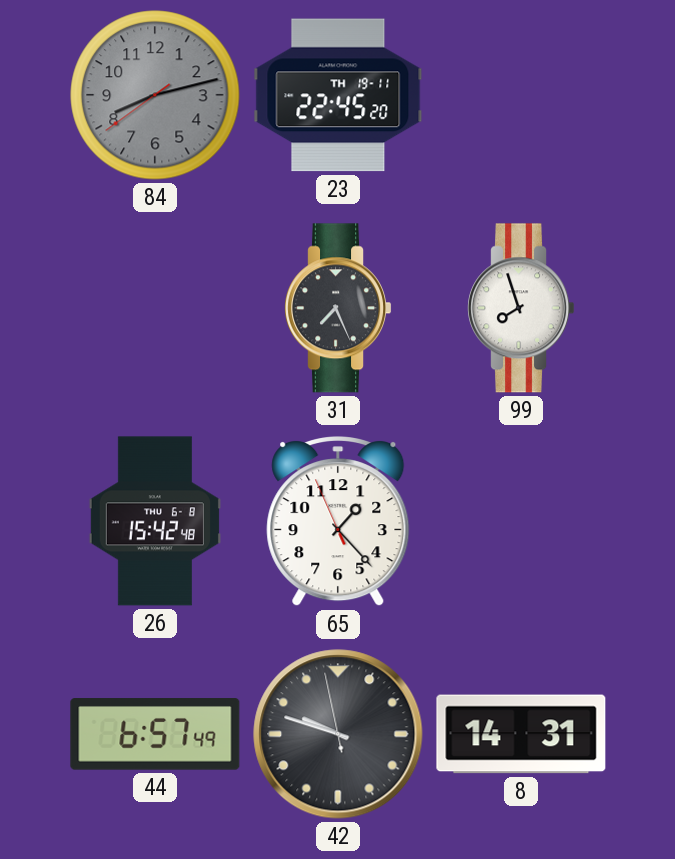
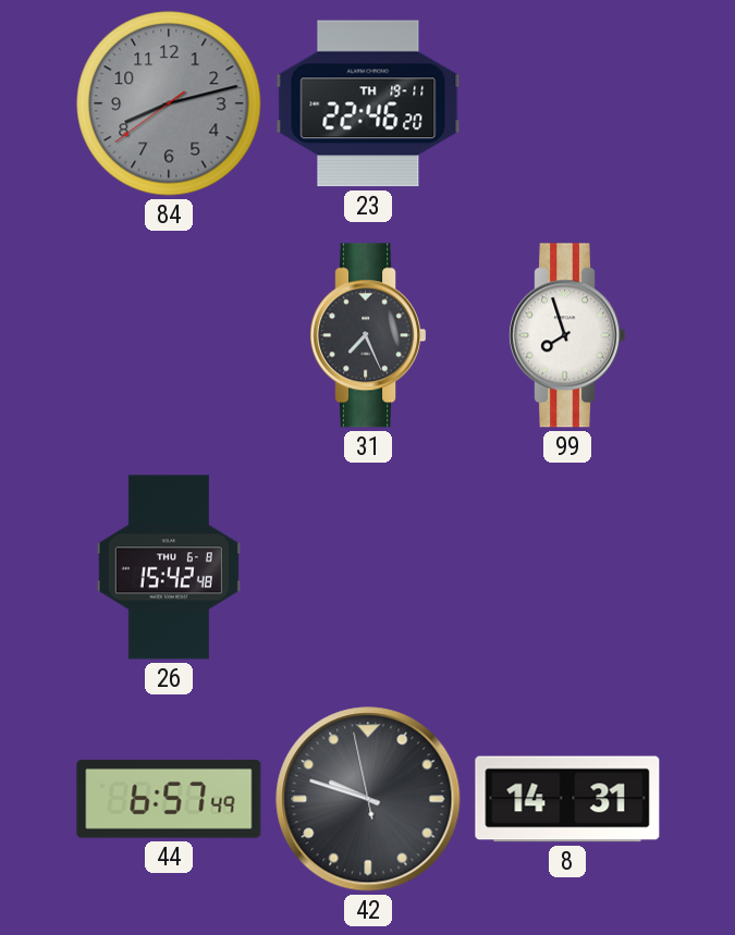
23: 22:45 -> 22:46 (368, 103)
65: 1:22 -> none (338, 522)
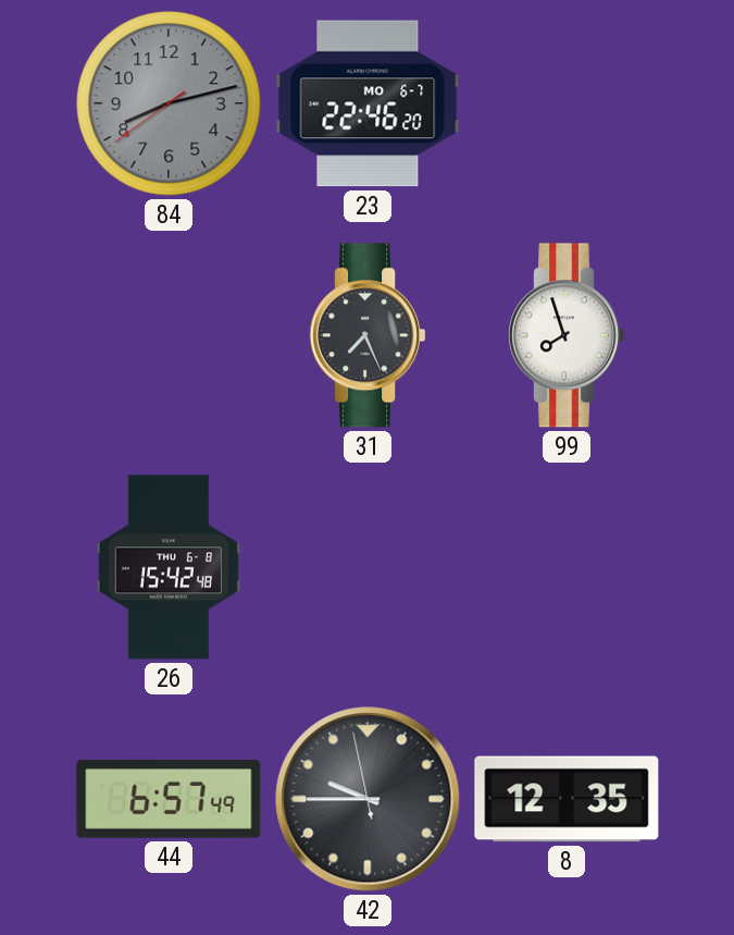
23 date: TH 19-11 -> MO 6-7 (368, 103)
42: 9:47 -> 9:44 (368, 799)
8: 14:31 -> 12:35 (567, 799)
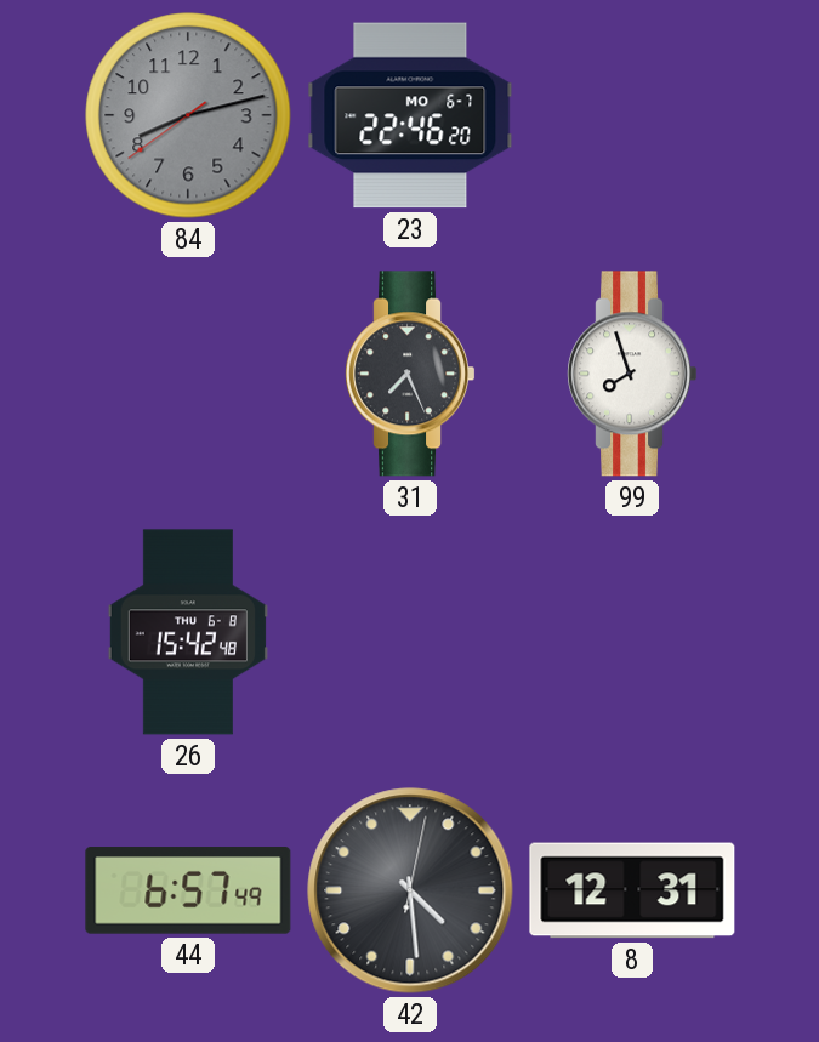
42: 9:44 -> 4:29 (410, 890)
8: 12:35 -> 12:31 (632, 890)
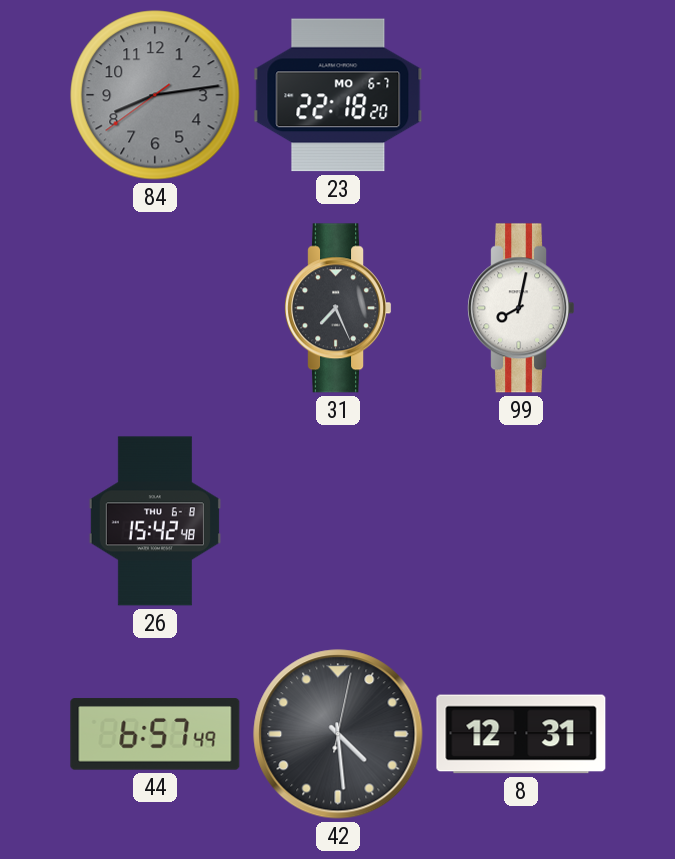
84: 8:12 -> 8:13 (155, 95)
23: 22:46 -> 22:18 (338, 95)
99: 7:57 -> 8:02 (521, 308)
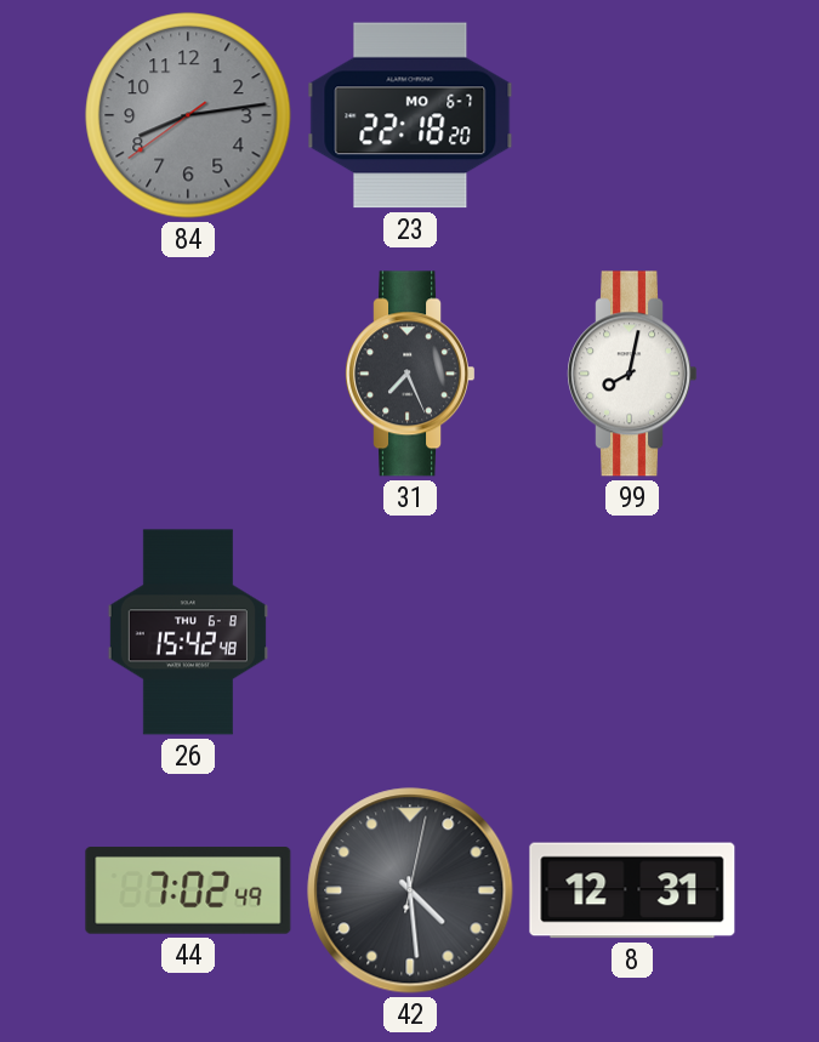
44: 6:57 -> 7:02 (188, 890)
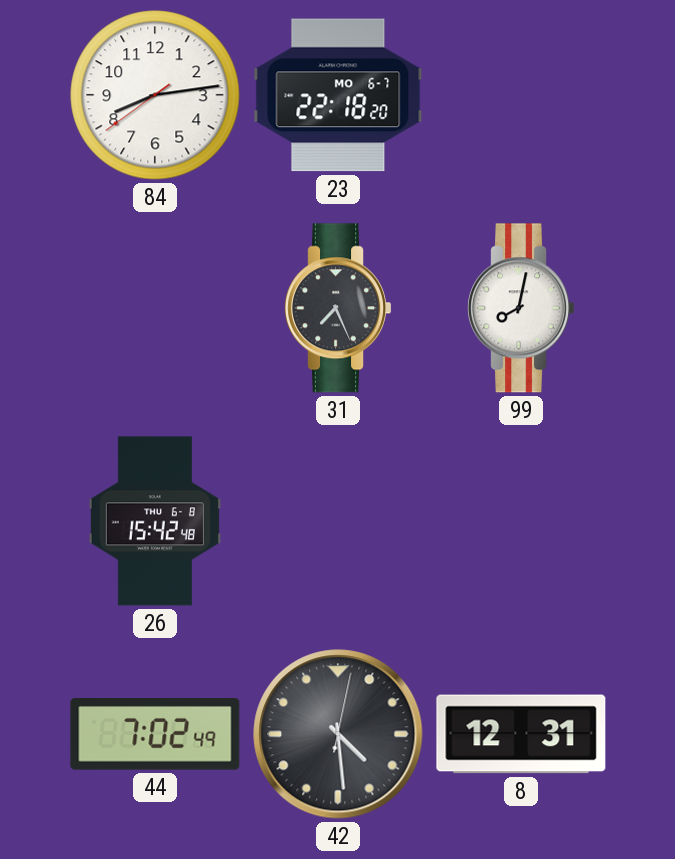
84 dial: grey -> white (155, 95)
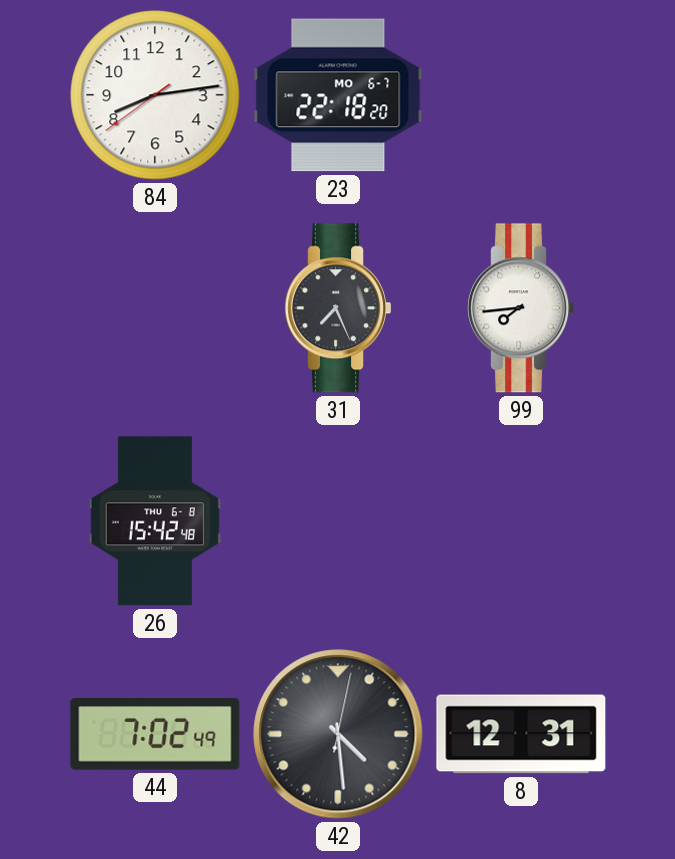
99: 8:02 -> 7:44 (521, 308)
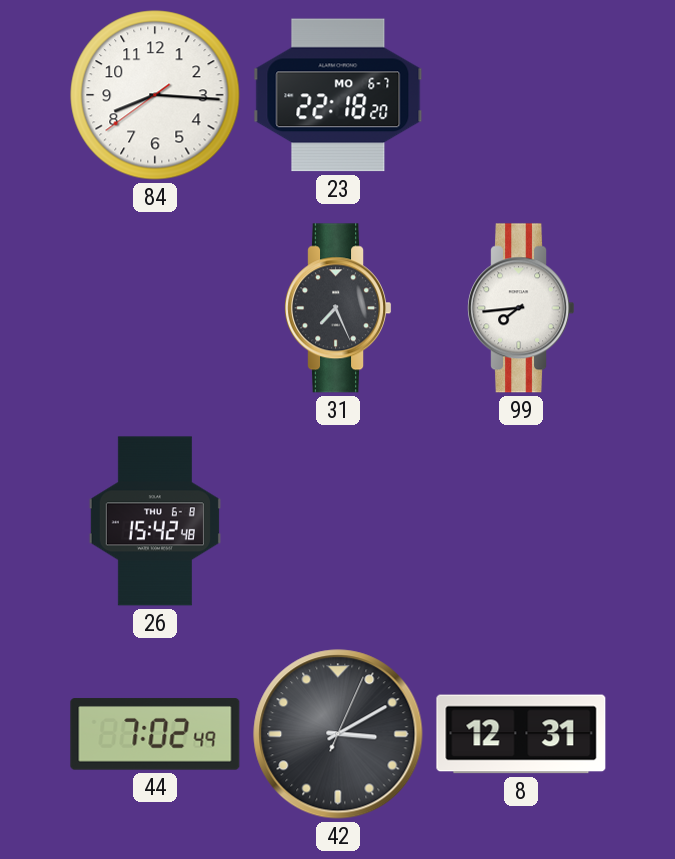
84: 8:13 -> 8:15 (155, 95)
42: 4:29 -> 3:10 (338, 734)
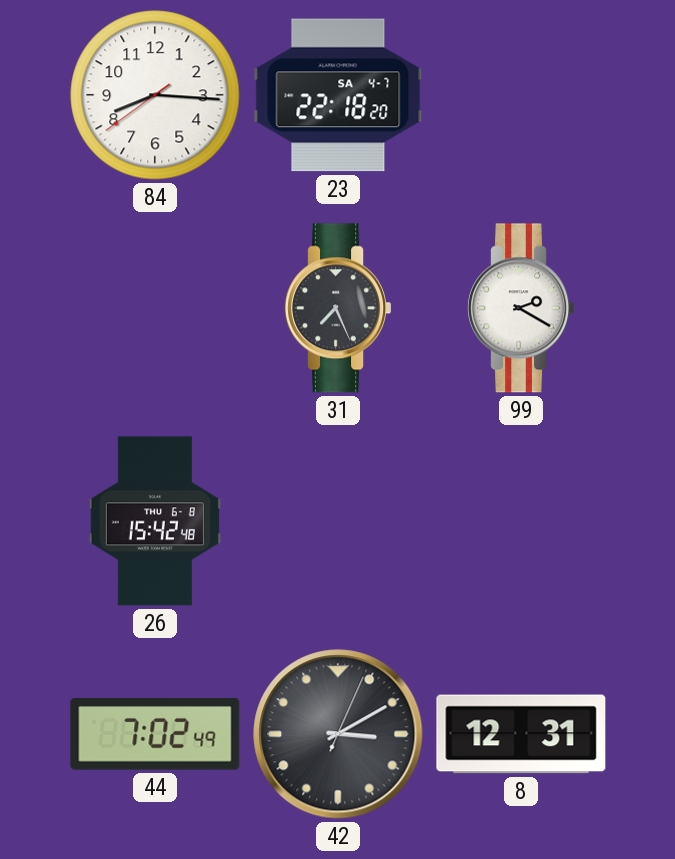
23 date: MO 6-7 -> SA 4-7 (338, 95)
99: 7:44 -> 2:20 (521, 308)
